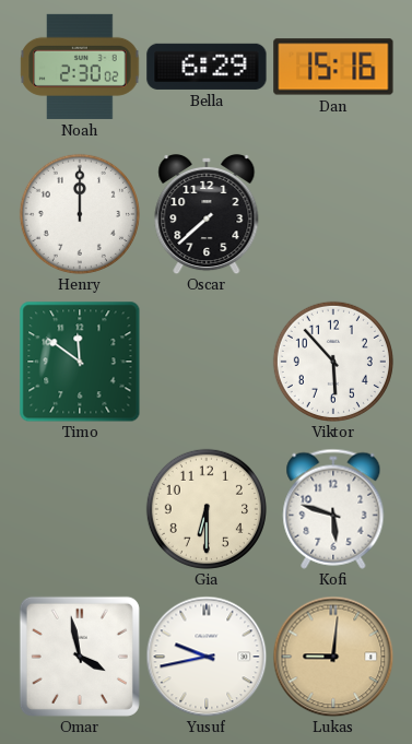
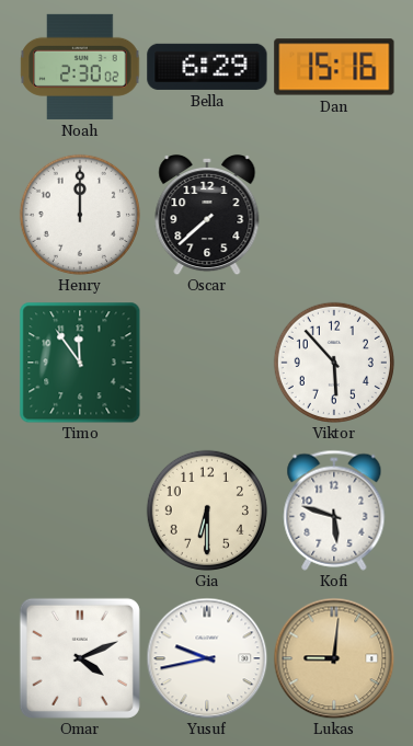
Timo: 11:51 -> 11:54 (80, 363)
Omar: 3:58 -> 4:11 (80, 658)
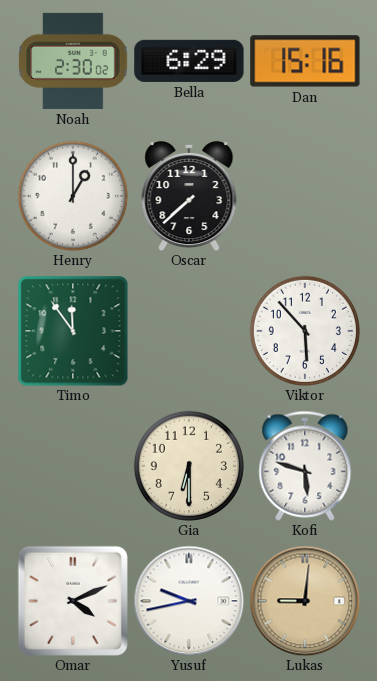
Henry: 12:00 -> 1:00 (73, 196)
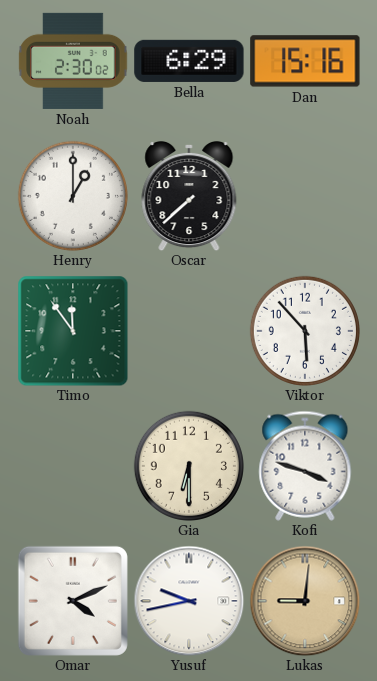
Kofi: 5:48 -> 3:48 (305, 466)
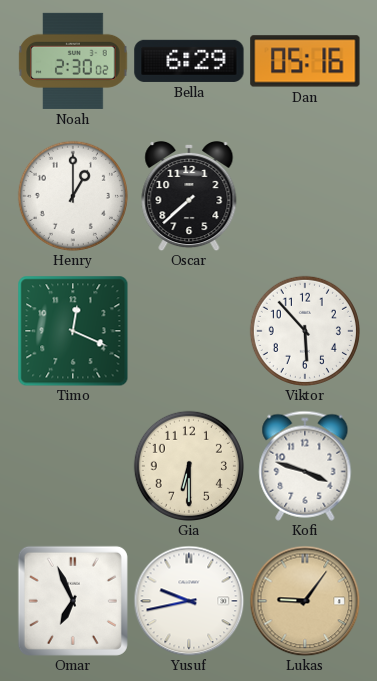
Dan: 15:16 -> 05:16 (305, 61)
Timo: 11:54 -> 12:19 (73, 331)
Omar: 4:11 -> 6:56 (73, 601)
Lukas: 9:01 -> 9:06 (305, 601)
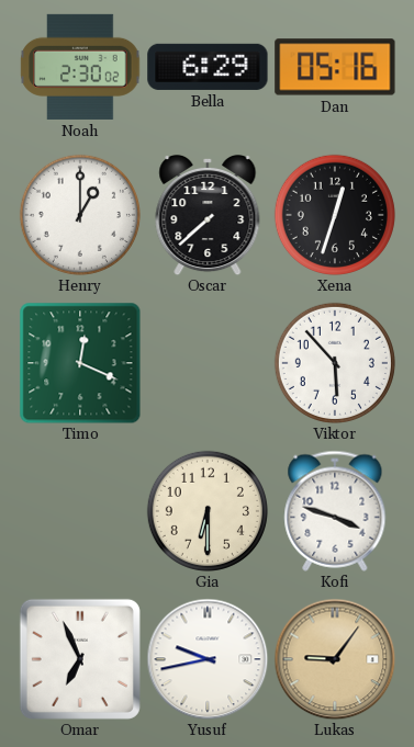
Xena: none -> 12:33 (335, 215)
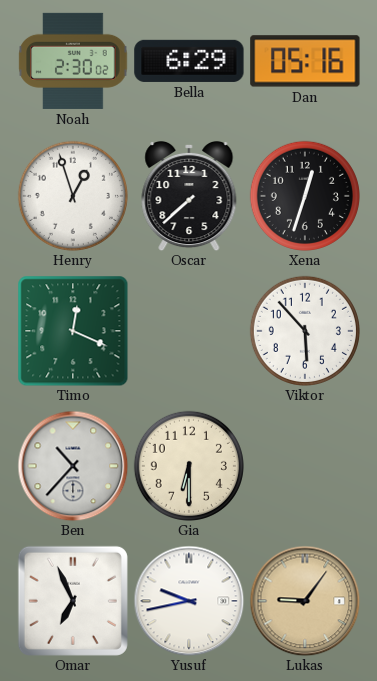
Henry: 1:00 -> 12:57 (73, 196)
Ben: none -> 10:37 (73, 466)
Kofi: 3:48 -> none (335, 511)
